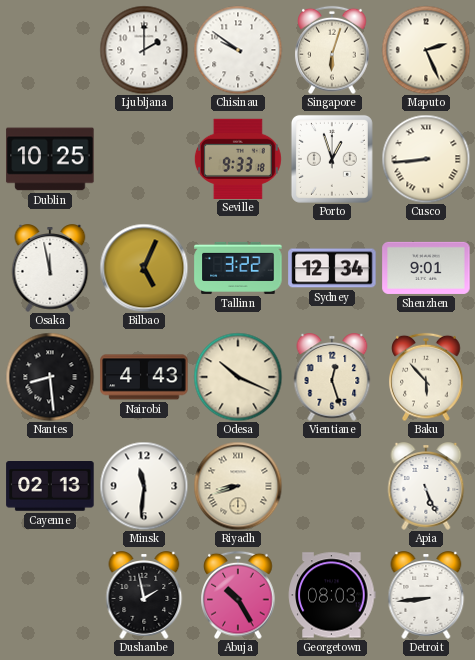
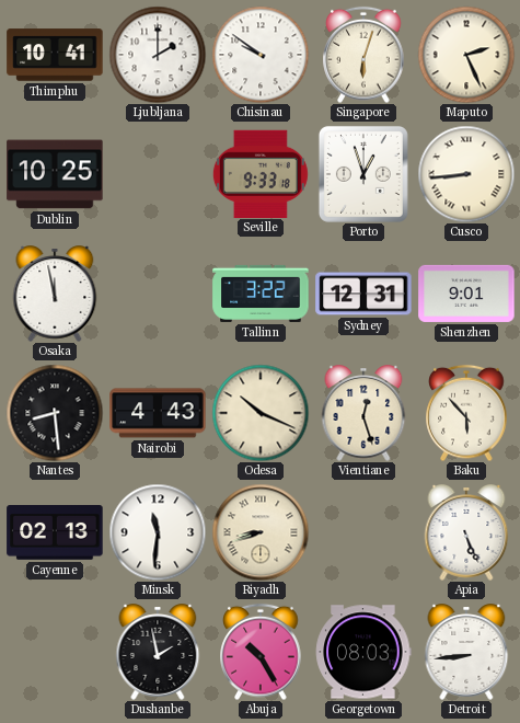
Thimphu: none -> 10:41 (55, 55)
Bilbao: 5:04 -> none (144, 268)
Sydney: 12:34 -> 12:31 (363, 294)
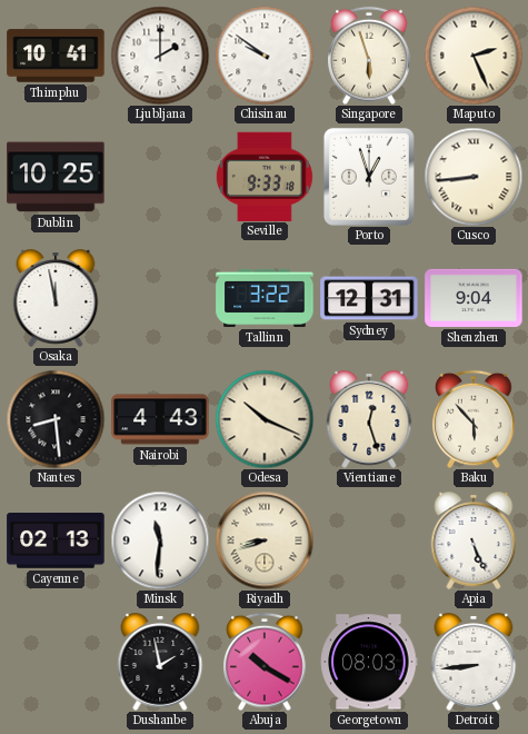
Singapore: 6:03 -> 5:57 (369, 56)
Shenzhen: 9:01 -> 9:04 (474, 298)
Abuja: 10:25 -> 10:20 (265, 662)
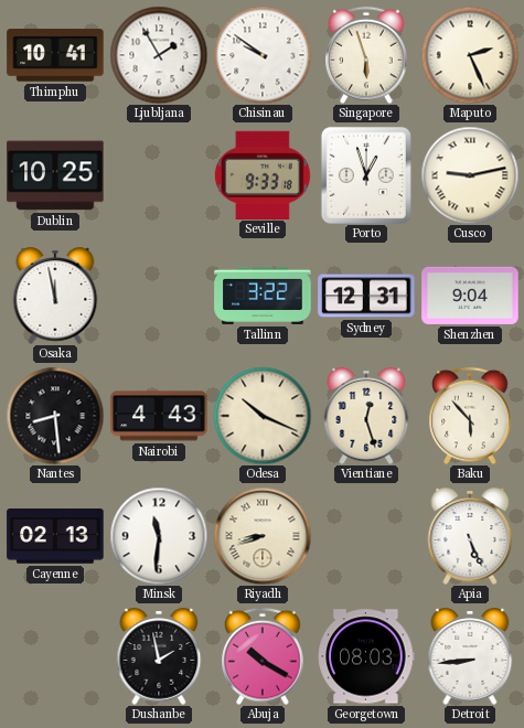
Ljubljana: 2:00 -> 1:55 (159, 55)
Cusco: 8:44 -> 9:13 (470, 175)
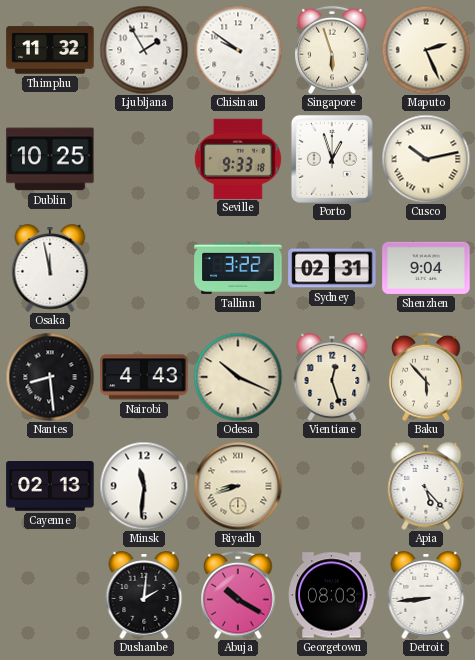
Thimphu: 10:41 -> 11:32 (50, 50)
Cusco: 9:13 -> 10:13 (426, 159)
Sydney: 12:31 -> 02:31 (332, 268)
Apia: 5:26 -> 5:23 (426, 486)
Dushanbe: 1:58 -> 2:01 (144, 595)
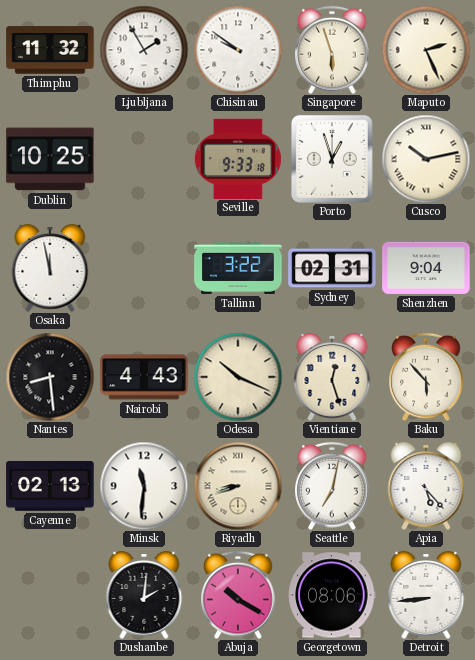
Seattle: none -> 7:02 (332, 486)
Georgetown: 08:03 -> 08:06 (332, 595)
